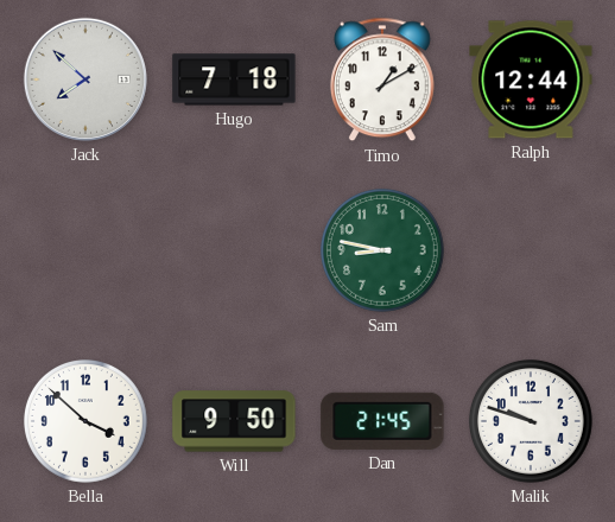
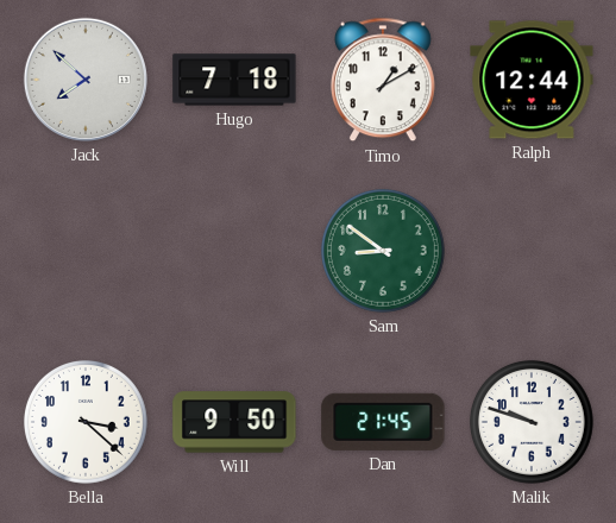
Sam: 8:47 -> 8:51 (383, 251)
Bella: 3:52 -> 3:22 (86, 422)
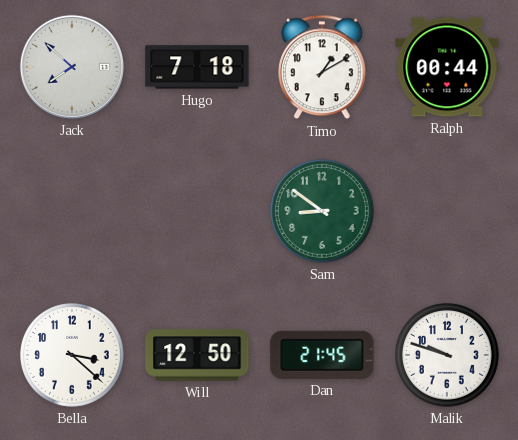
Ralph: 12:44 -> 00:44 (447, 67)
Will: 9:50 -> 12:50 (197, 355)
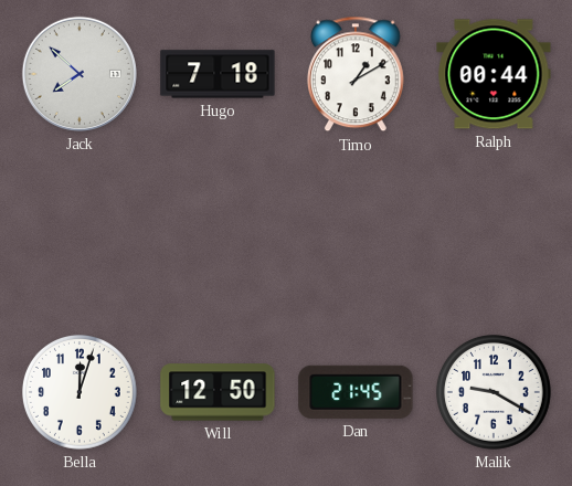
Sam: 8:51 -> none (322, 211)
Bella: 3:22 -> 12:03 (80, 392)
Malik: 9:48 -> 9:20 (494, 392)
